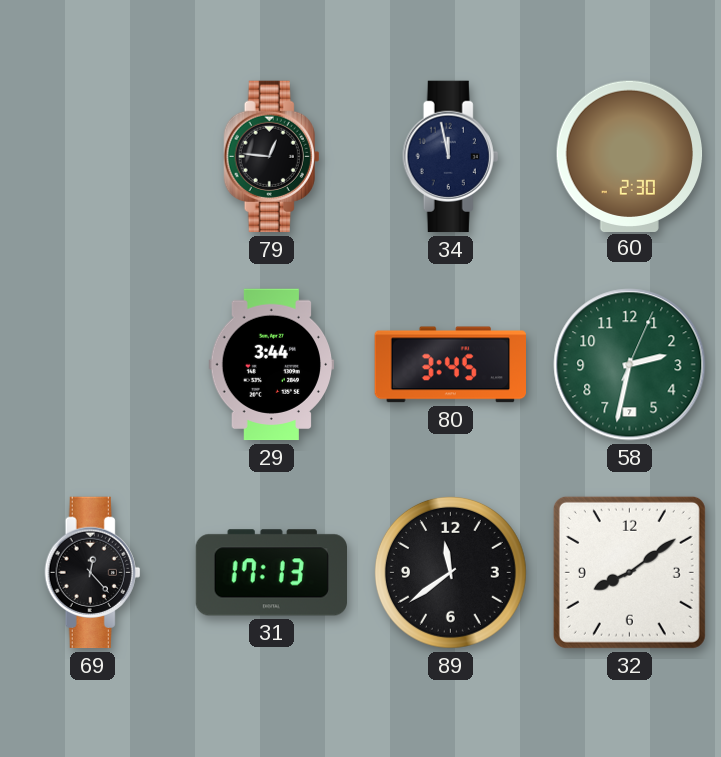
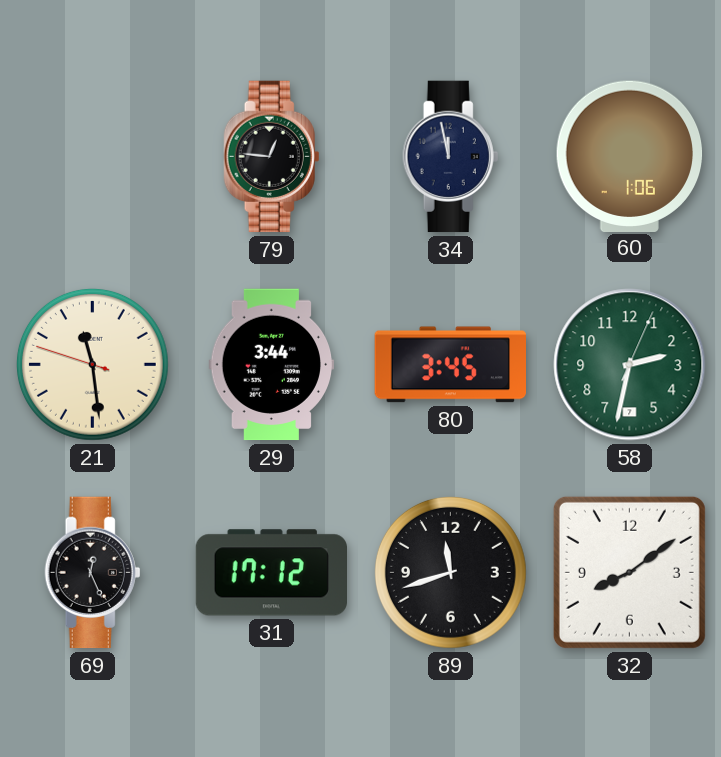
60: 2:30 -> 1:06 (630, 156)
21: none -> 11:28 (92, 364)
69: 12:23 -> 12:26 (93, 573)
31: 17:13 -> 17:12 (271, 573)
89: 11:39 -> 11:42 (450, 572)
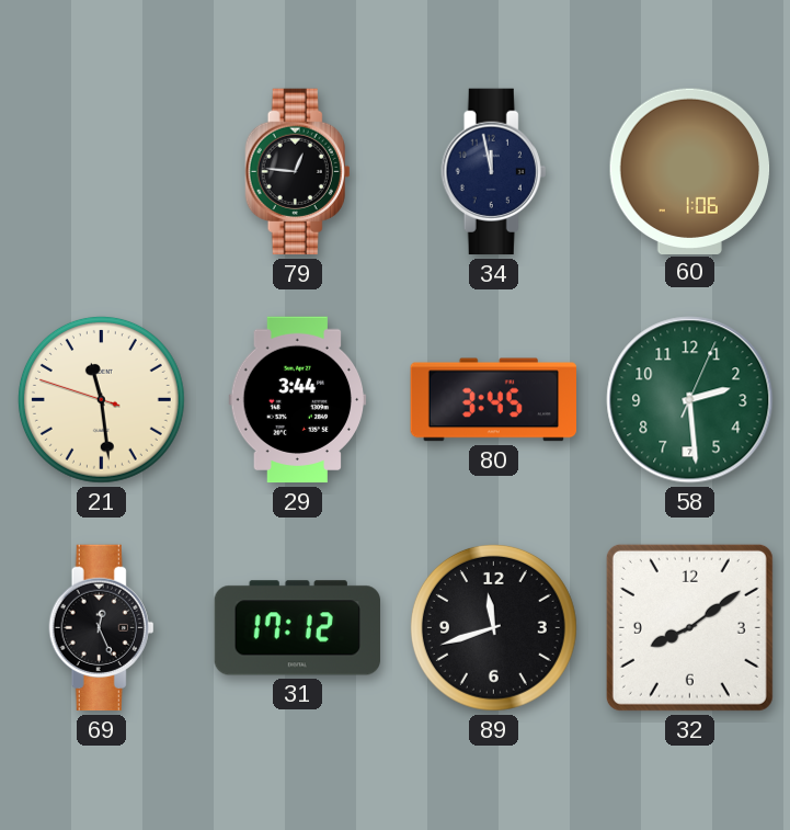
58: 2:32 -> 2:29 (690, 400)
